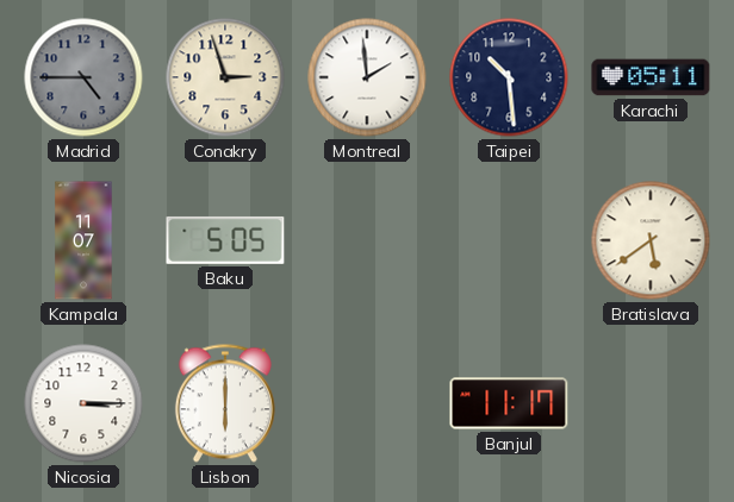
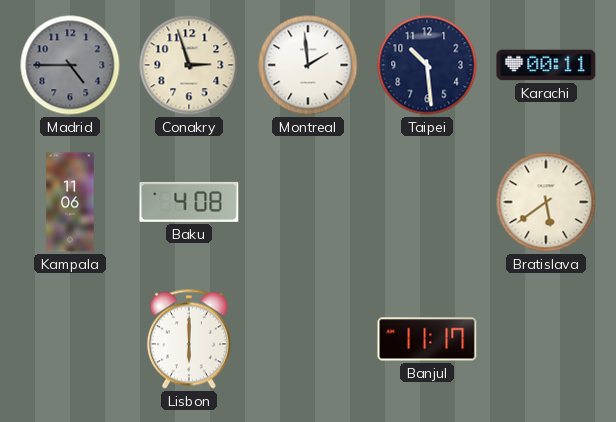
Karachi: 05:11 -> 00:11 (546, 65)
Kampala: 11:07 -> 11:06 (70, 202)
Baku: 5:05 -> 4:08 (189, 202)
Nicosia: 3:15 -> none (83, 403)
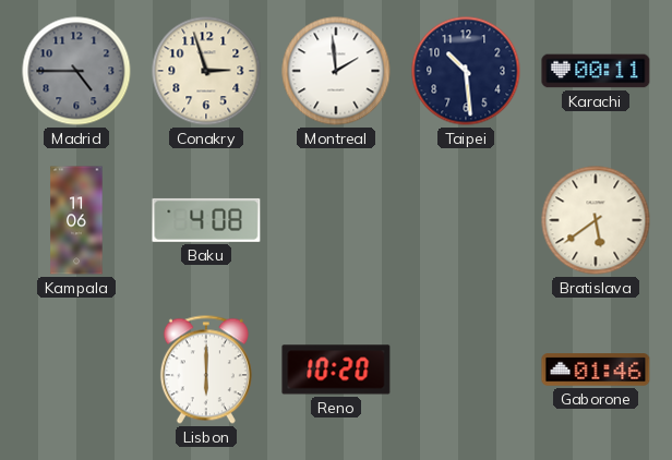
Reno: none -> 10:20 (336, 370)
Banjul: 11:17 -> none (427, 339)
Gaborone: none -> 01:46 (596, 370)
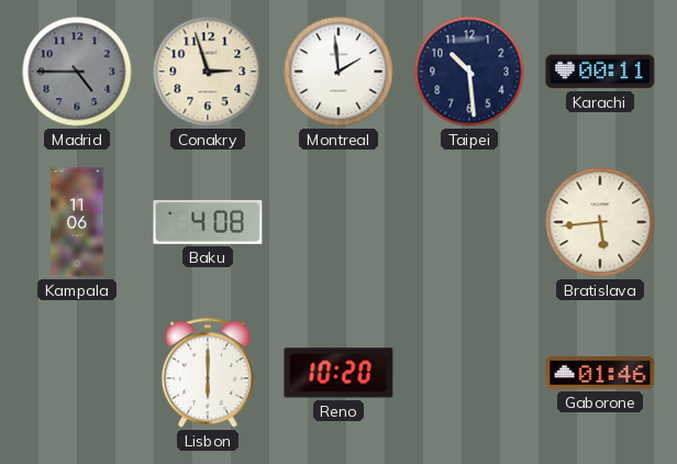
Bratislava: 5:39 -> 5:44 (600, 222)
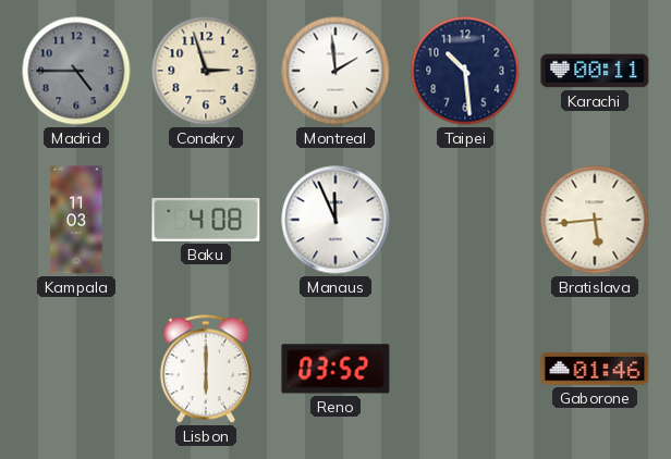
Kampala: 11:06 -> 11:03 (76, 220)
Manaus: none -> 11:56 (335, 220)
Reno: 10:20 -> 03:52 (335, 369)
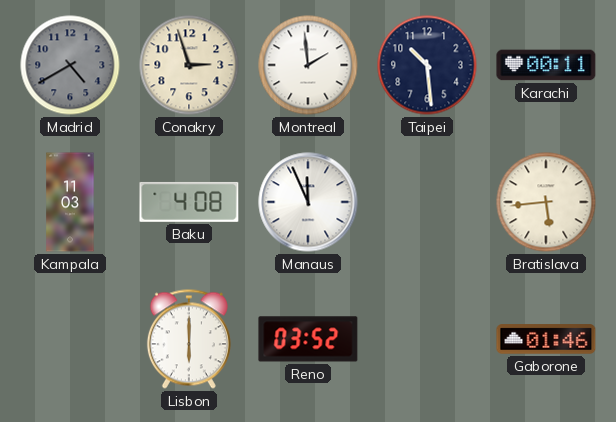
Madrid: 4:45 -> 4:40 (70, 65)
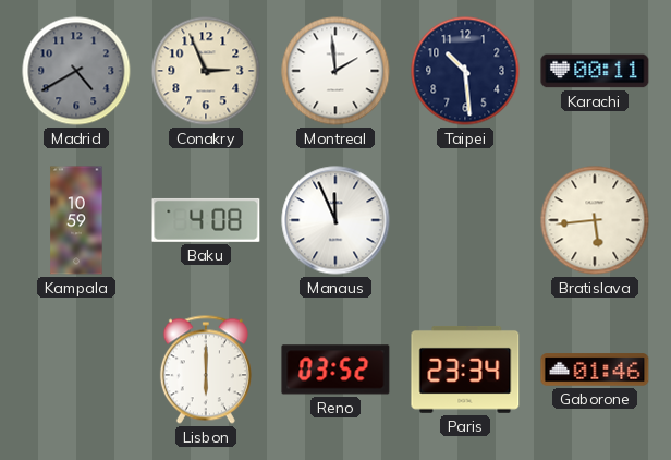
Conakry: 2:57 -> 2:56 (206, 71)
Kampala: 11:03 -> 10:59 (76, 220)
Paris: none -> 23:34 (465, 370)
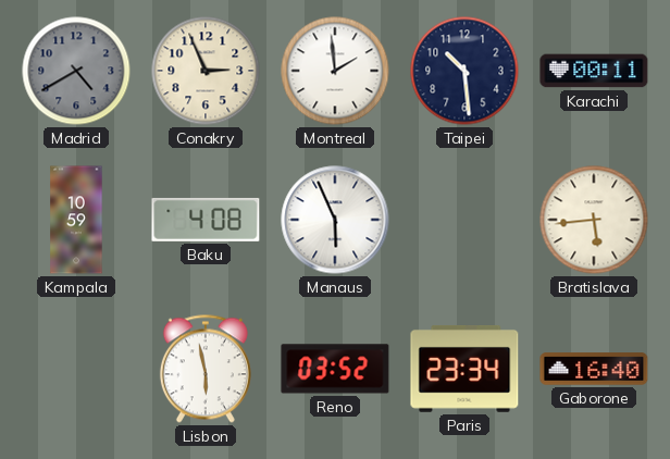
Manaus: 11:56 -> 5:56 (335, 220)
Lisbon: 6:00 -> 5:58 (206, 369)
Gaborone: 01:46 -> 16:40 (594, 369)
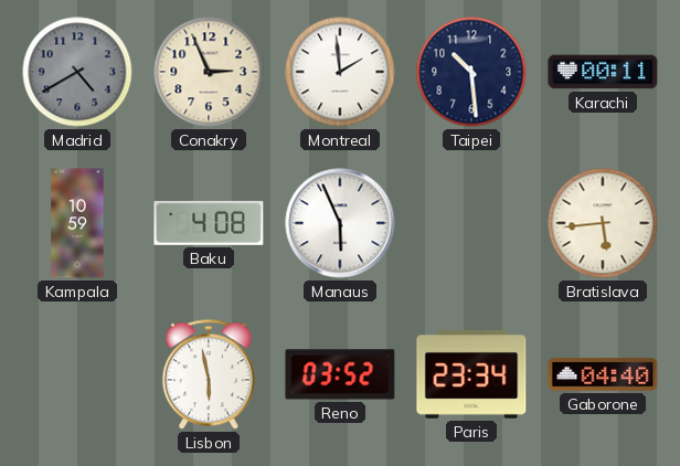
Gaborone: 16:40 -> 04:40 (603, 374)
